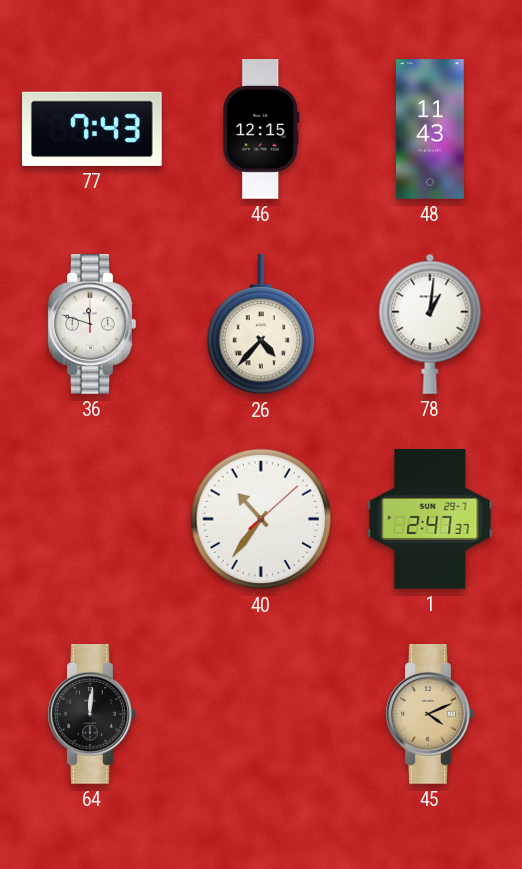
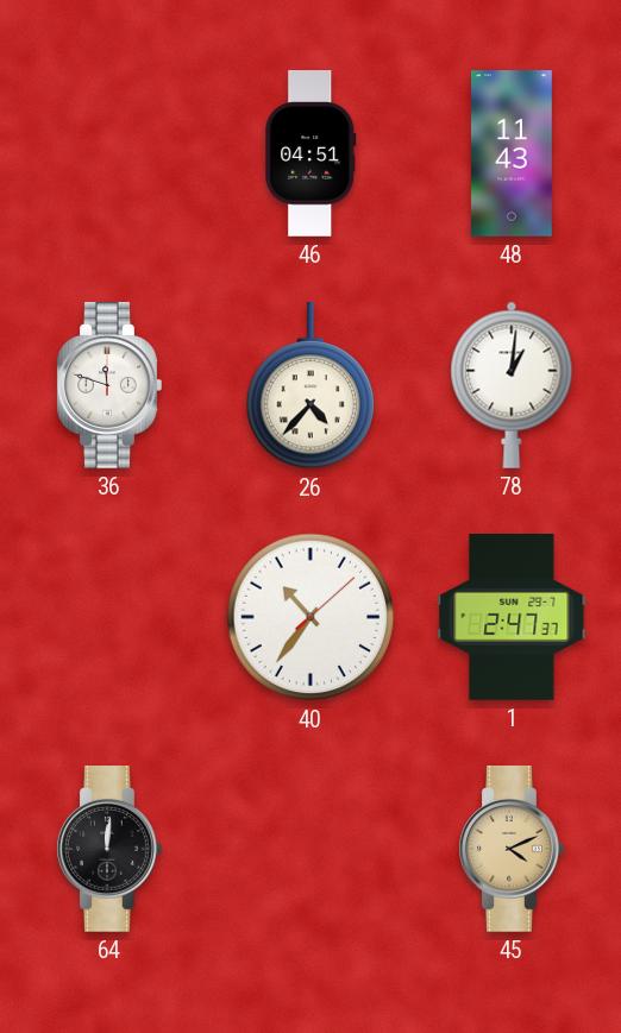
77: 7:43 -> none (93, 129)
46: 12:15 -> 04:51 (310, 155)
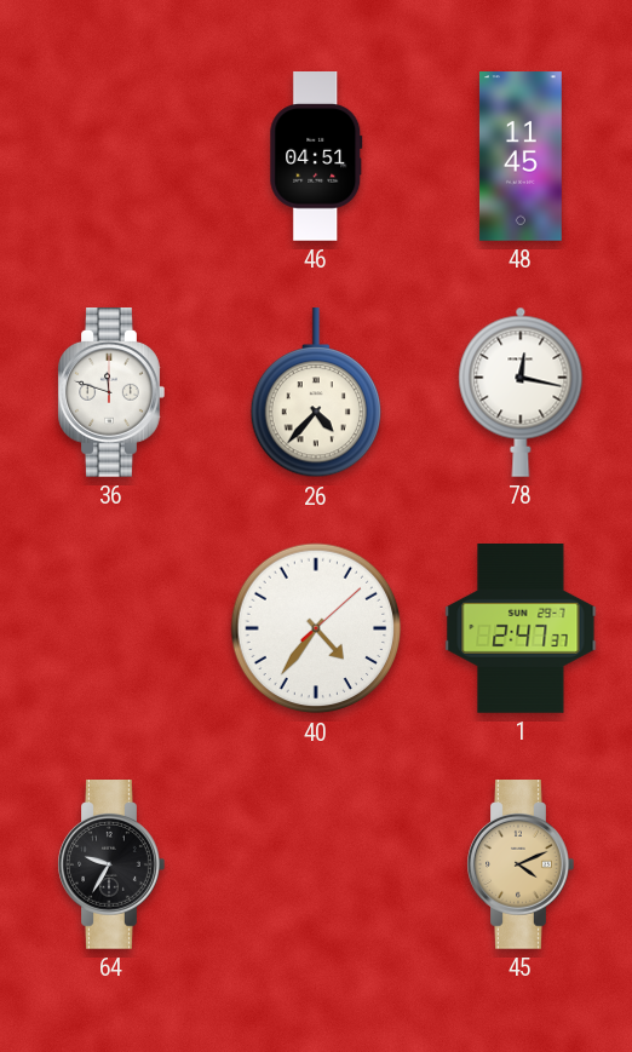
48: 11:43 -> 11:45 (521, 156)
78: 1:01 -> 12:17 (521, 392)
40: 10:36 -> 4:36 (316, 628)
64: 12:01 -> 9:35 (111, 866)
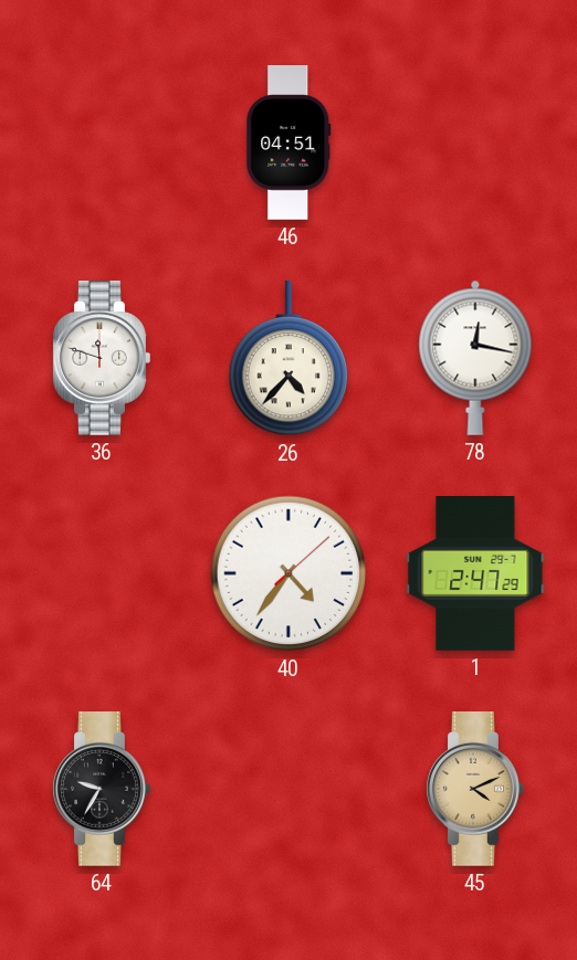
48: 11:45 -> none (521, 156)
1: 2:47:37 -> 2:47:29 (475, 574)
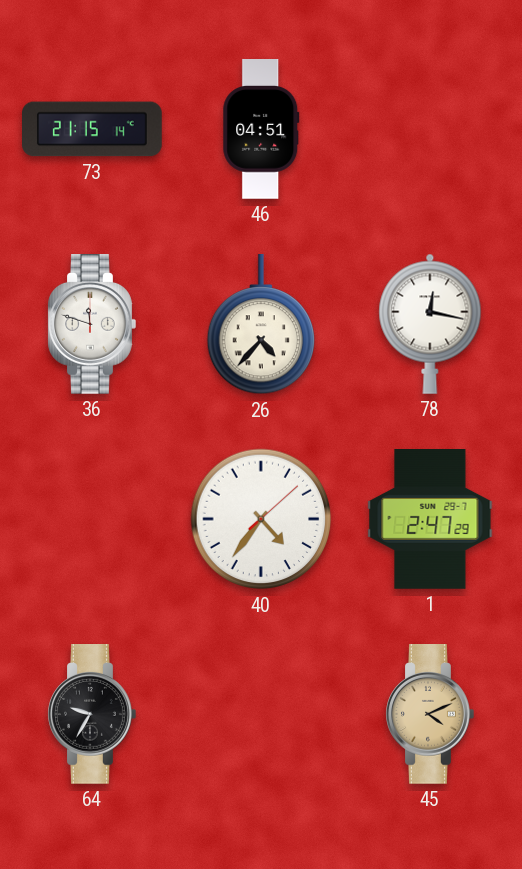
73: none -> 21:15 (93, 129)
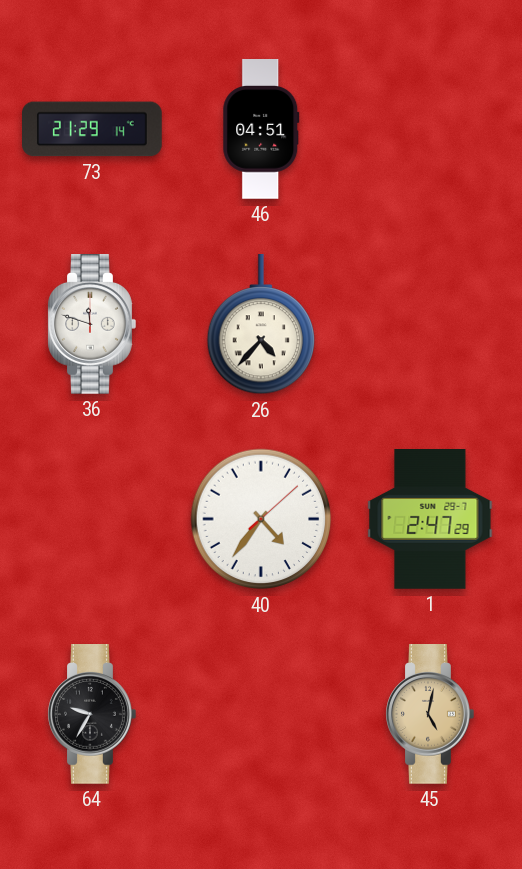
73: 21:15 -> 21:29 (93, 129)
78: 12:17 -> none (430, 324)
45: 4:11 -> 5:02 (430, 715)
